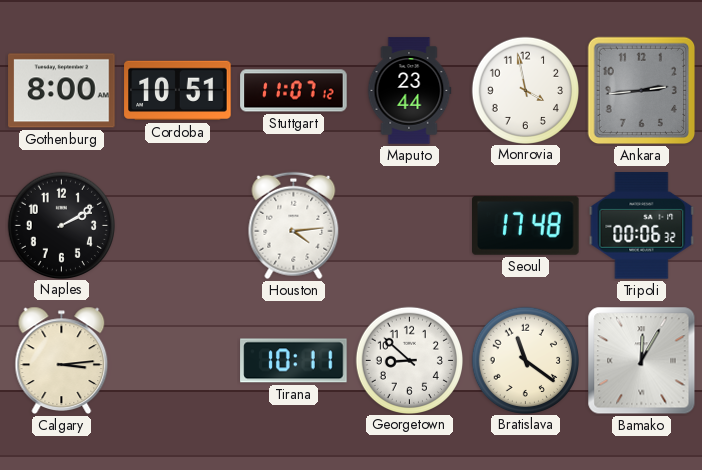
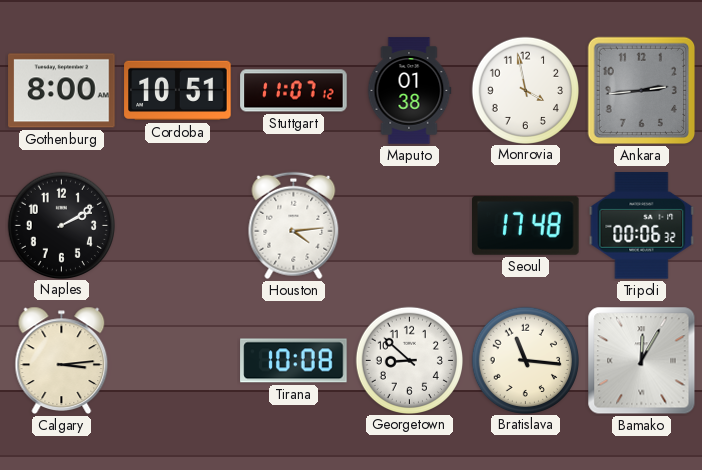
Maputo: 23:44 -> 01:38 (409, 91)
Tirana: 10:11 -> 10:08 (294, 361)
Bratislava: 11:21 -> 11:16 (525, 360)
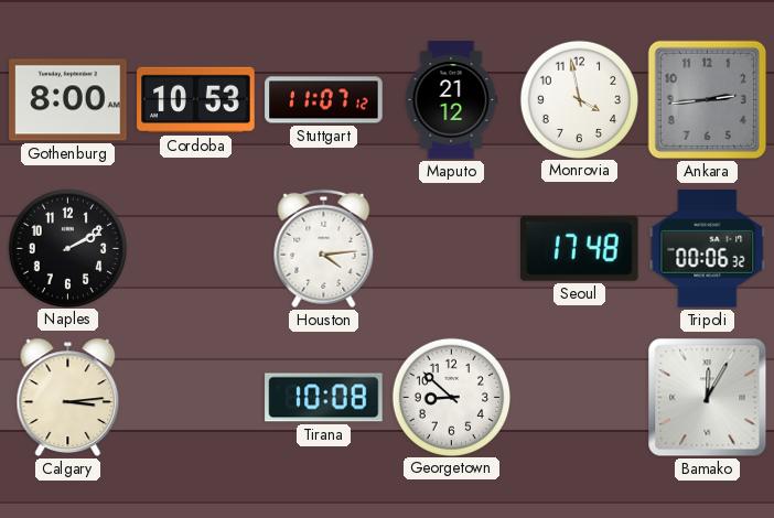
Cordoba: 10:51 -> 10:53 (196, 100)
Maputo: 01:38 -> 21:12 (451, 100)
Bratislava: 11:16 -> none (525, 360)
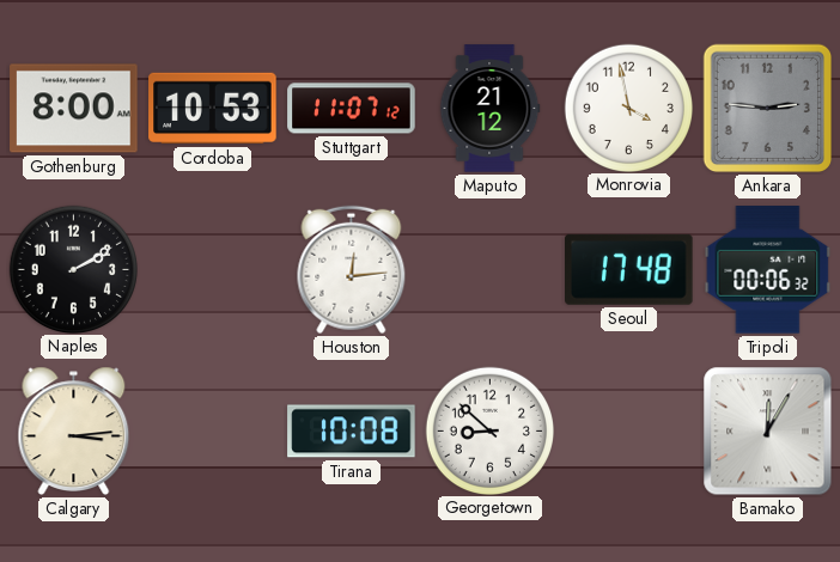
Ankara: 2:44 -> 2:46 (768, 109)
Houston: 4:14 -> 12:14 (352, 270)
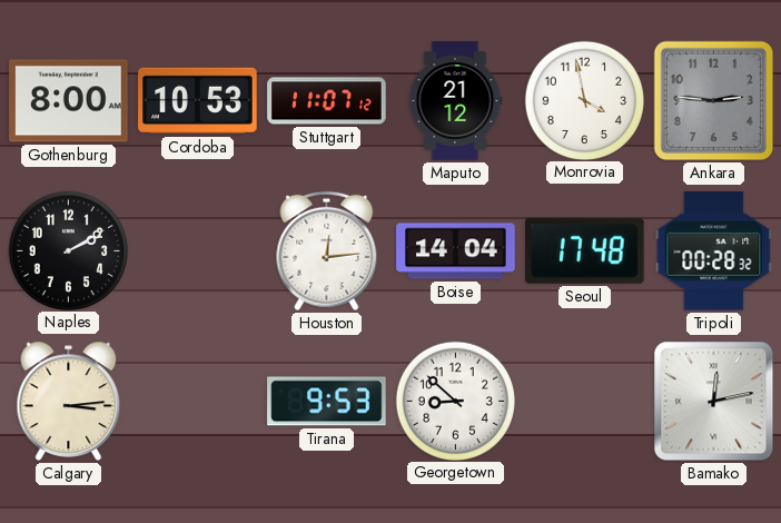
Boise: none -> 14:04 (456, 251)
Tripoli: 00:06 -> 00:28 (714, 251)
Tirana: 10:08 -> 9:53 (327, 402)
Bamako: 12:05 -> 12:13 (714, 402)
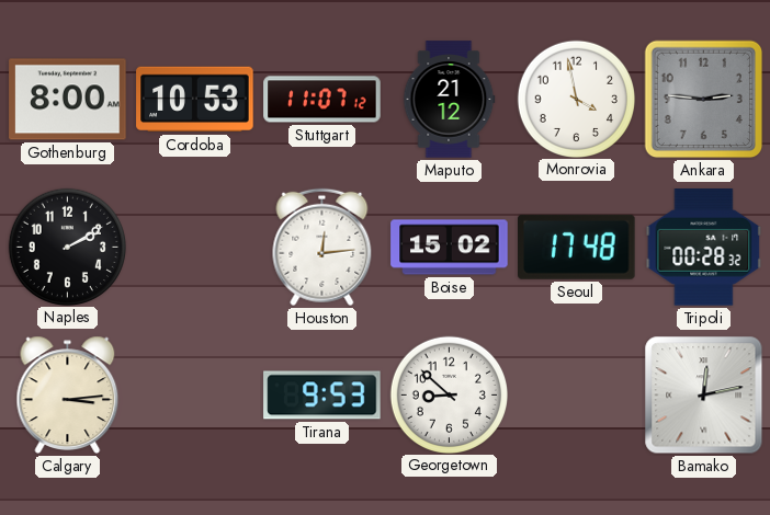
Boise: 14:04 -> 15:02 (450, 248)
